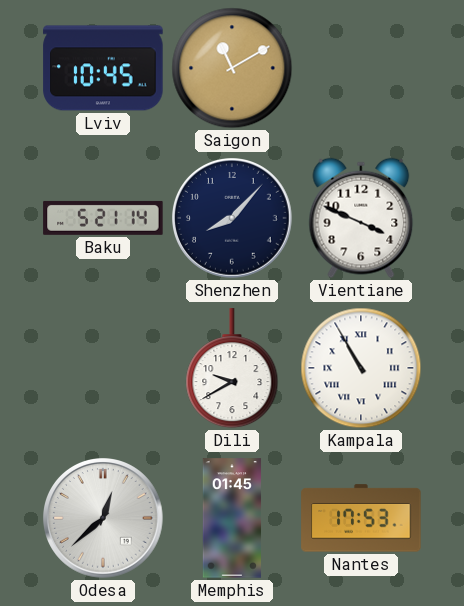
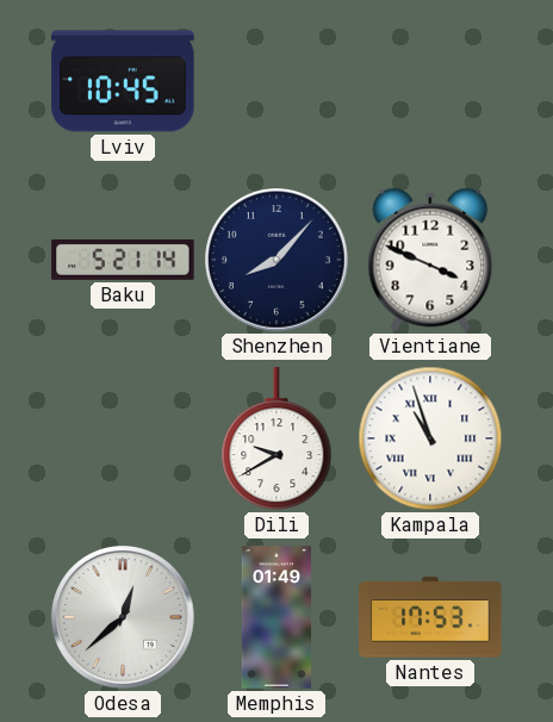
Saigon: 11:10 -> none (232, 68)
Kampala: 10:55 -> 10:57 (430, 438)
Memphis: 01:45 -> 01:49 (276, 617)
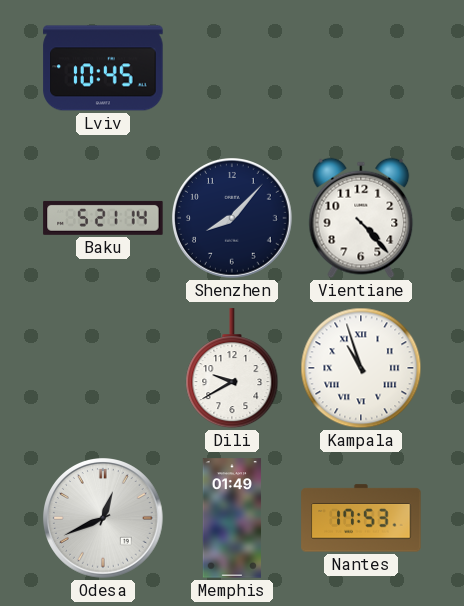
Vientiane: 3:49 -> 4:23 (361, 218)
Odesa: 12:38 -> 12:41 (104, 519)
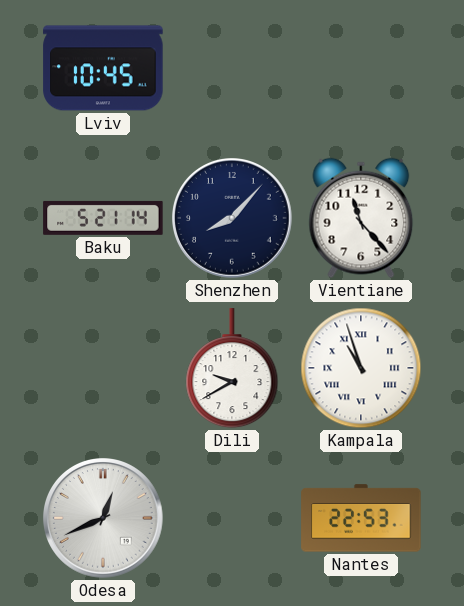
Vientiane: 4:23 -> 11:23 (361, 218)
Memphis: 01:49 -> none (232, 518)
Nantes: 17:53 -> 22:53 (361, 518)
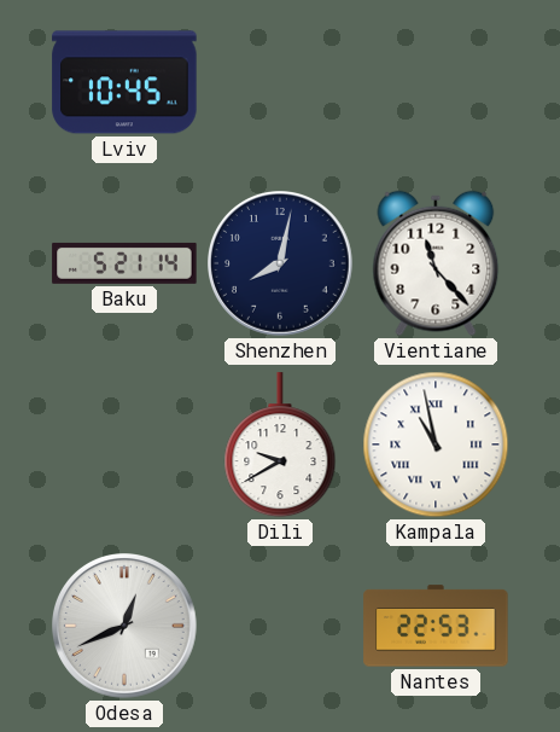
Shenzhen: 8:07 -> 8:02 (281, 265)
Kampala: 10:57 -> 10:58 (436, 445)
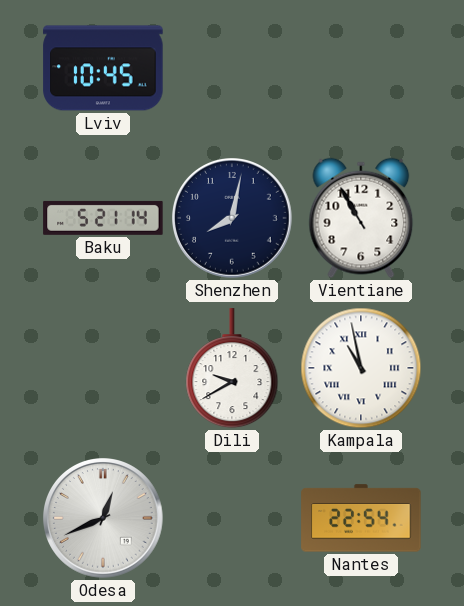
Vientiane: 11:23 -> 10:55 (361, 218)
Nantes: 22:53 -> 22:54 (361, 518)
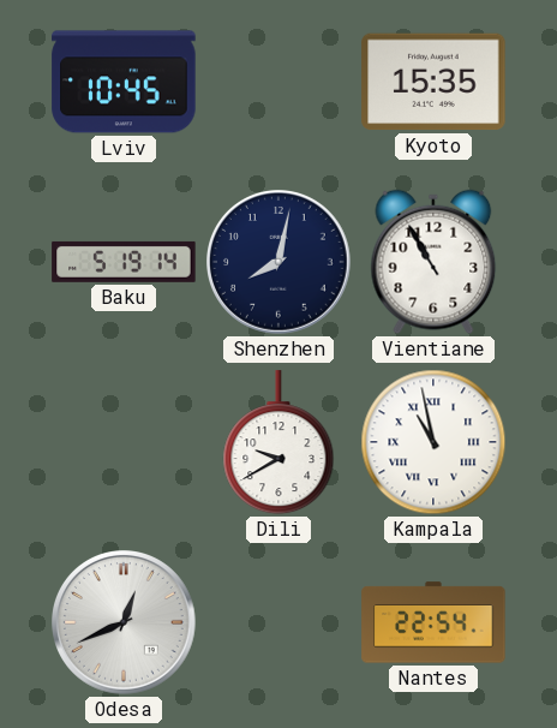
Kyoto: none -> 15:35 (433, 82)
Baku: 5:21 -> 5:19 (124, 262)
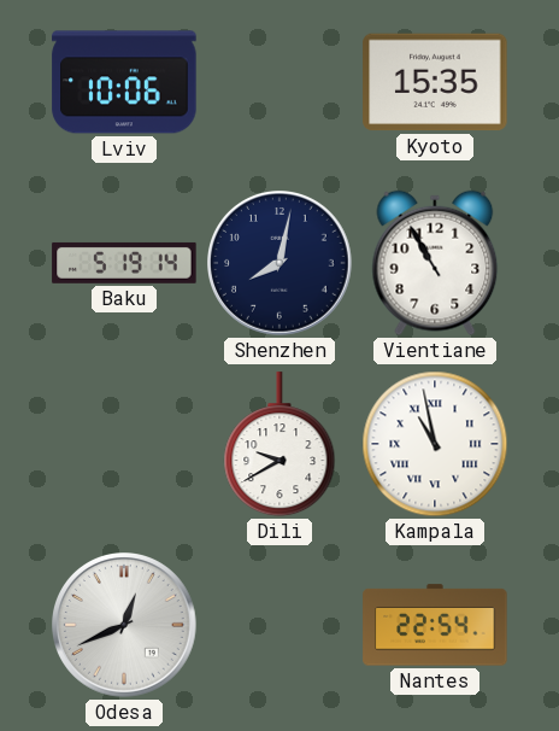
Lviv: 10:45 -> 10:06 (124, 82)
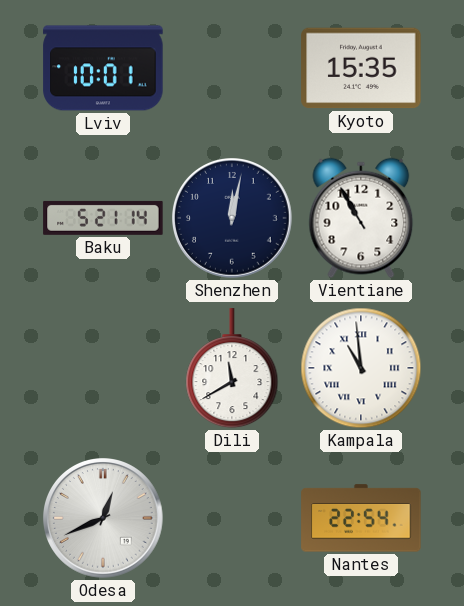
Lviv: 10:06 -> 10:01 (103, 68)
Baku: 5:19 -> 5:21 (103, 218)
Shenzhen: 8:02 -> 12:02 (233, 219)
Dili: 9:40 -> 11:40 (232, 369)
Kampala: 10:58 -> 10:59 (361, 368)
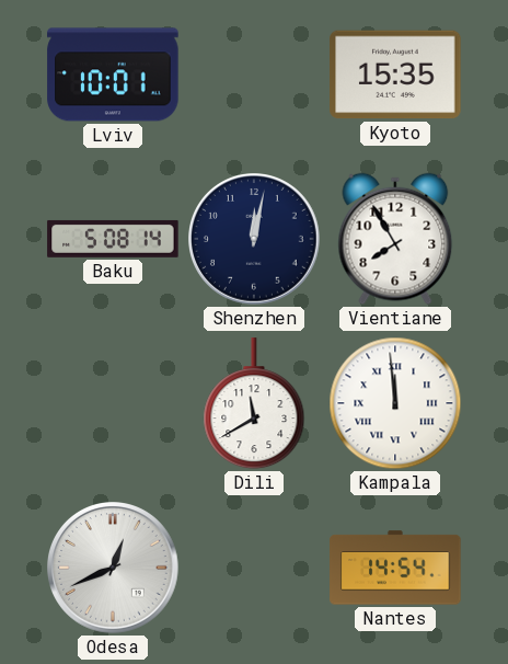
Baku: 5:21 -> 5:08 (113, 239)
Vientiane: 10:55 -> 7:55 (395, 239)
Kampala: 10:59 -> 11:59 (395, 403)
Nantes: 22:54 -> 14:54 (395, 568)
